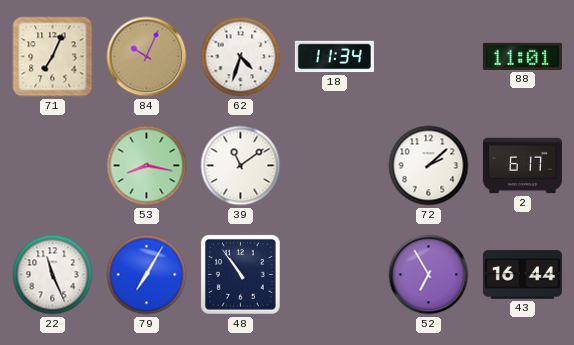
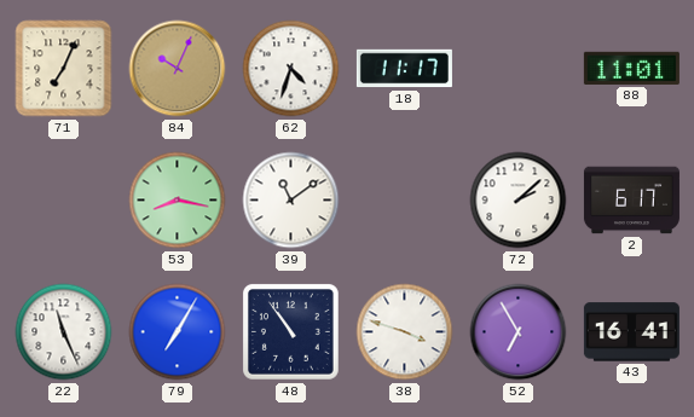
18: 11:34 -> 11:17 (404, 69)
38: none -> 3:48 (405, 332)
43: 16:44 -> 16:41 (631, 332)
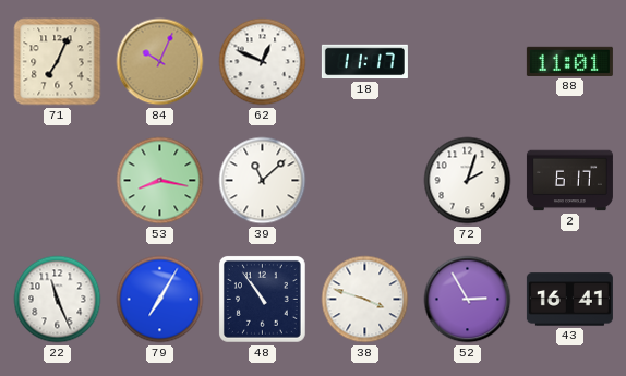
62: 4:33 -> 12:49 (263, 62)
39: 11:09 -> 11:08 (263, 181)
72: 2:08 -> 2:03 (468, 181)
52: 6:55 -> 2:55 (468, 300)
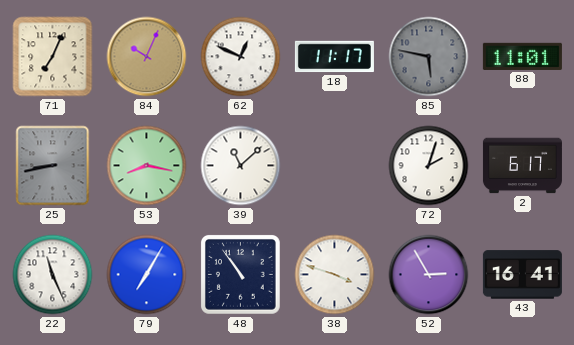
85: none -> 5:47 (429, 57)
25: none -> 8:43 (53, 166)
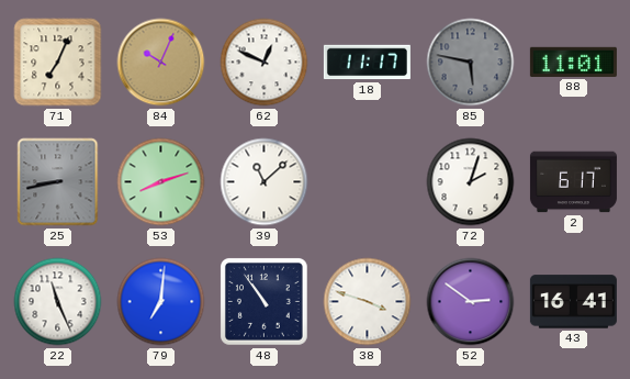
53: 8:17 -> 8:12 (161, 182)
79: 7:05 -> 7:01 (161, 302)
52: 2:55 -> 2:51 (471, 302)
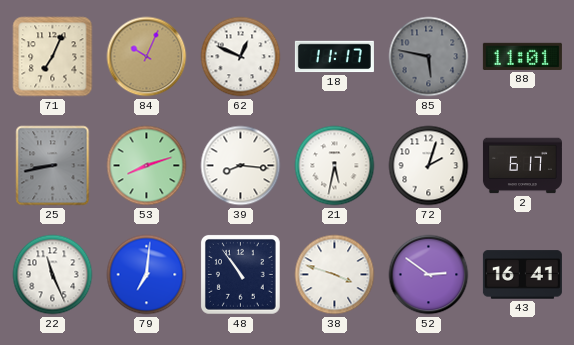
39: 11:08 -> 8:16 (241, 166)
21: none -> 5:32 (335, 166)
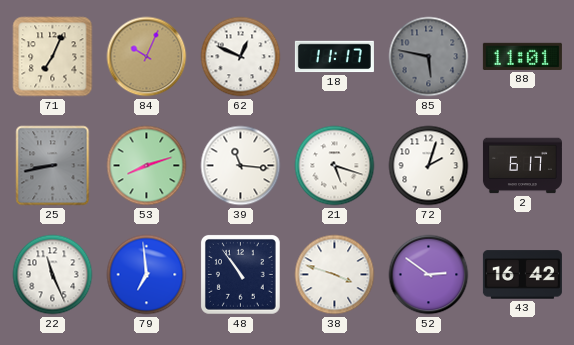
39: 8:16 -> 11:16 (241, 166)
21: 5:32 -> 5:18 (335, 166)
79: 7:01 -> 6:59 (147, 275)
43: 16:41 -> 16:42 (522, 275)
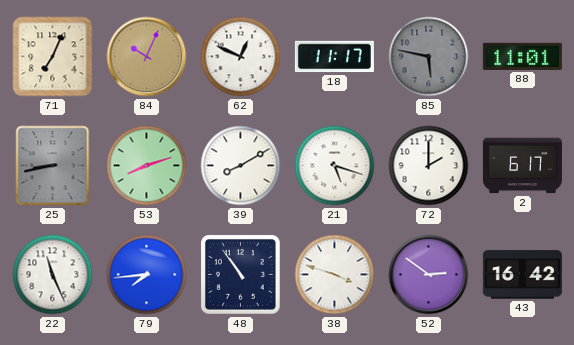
39: 11:16 -> 8:10 (241, 166)
72: 2:03 -> 2:00 (429, 166)
79: 6:59 -> 7:44 (147, 275)
